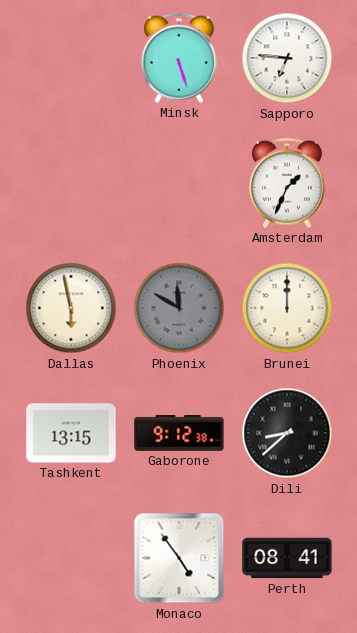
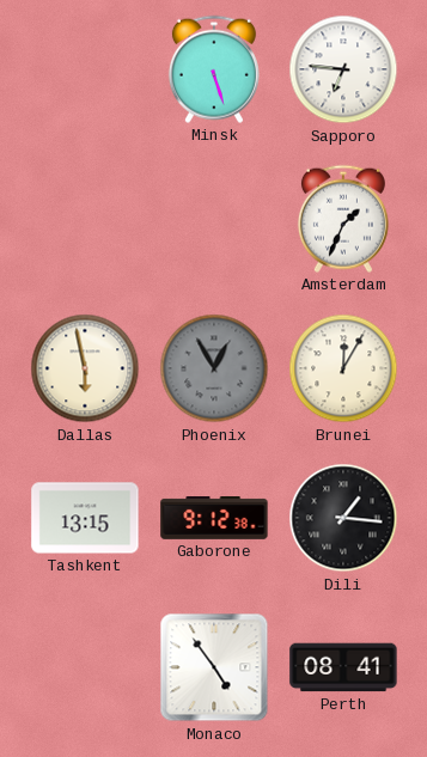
Phoenix: 11:50 -> 12:55 (214, 368)
Brunei: 12:00 -> 12:05 (343, 368)
Dili: 8:38 -> 1:16 (343, 518)
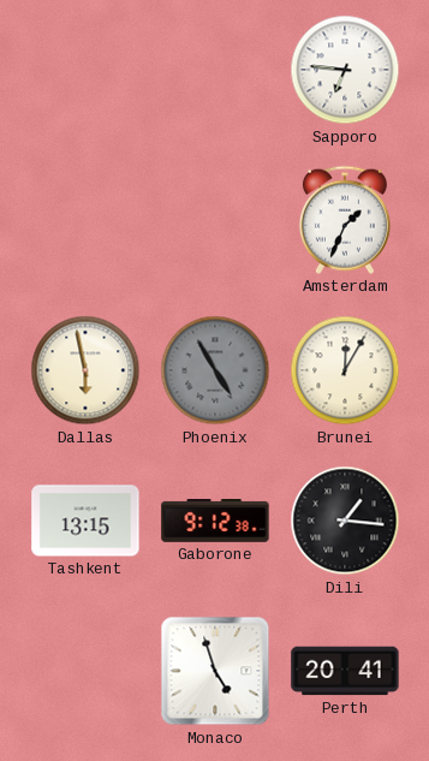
Minsk: 5:27 -> none (214, 69)
Phoenix: 12:55 -> 4:55 (215, 370)
Monaco: 4:54 -> 4:57 (215, 671)
Perth: 08:41 -> 20:41 (345, 671)
